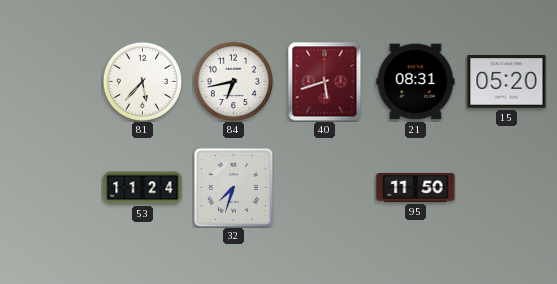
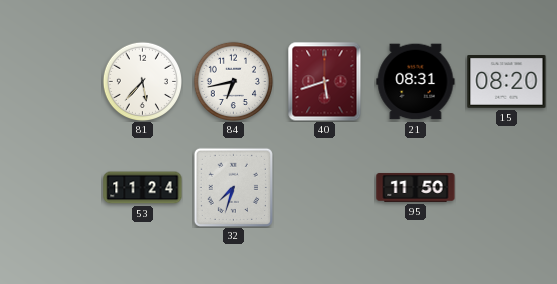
15: 05:20 -> 08:20 (507, 82)
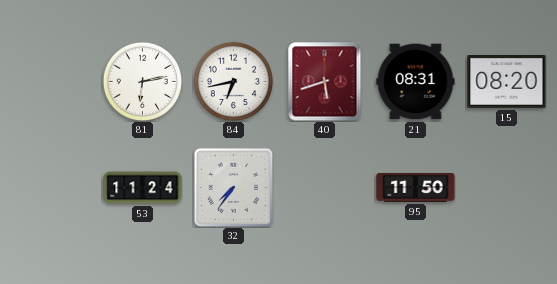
81: 5:37 -> 6:13 (142, 81)
32: 7:33 -> 7:36 (233, 187)
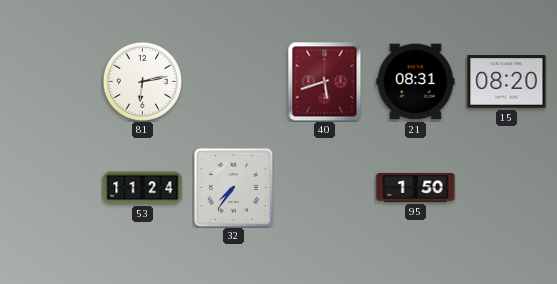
84: 6:43 -> none (233, 81)
95: 11:50 -> 1:50 (416, 187)
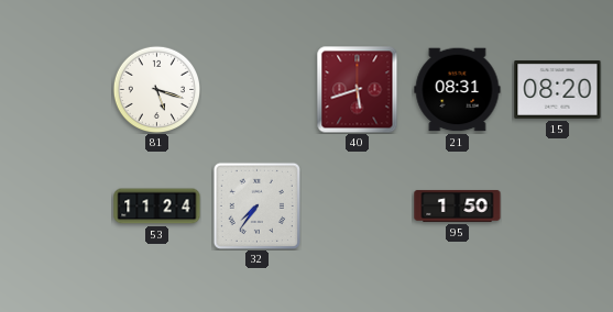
81: 6:13 -> 5:18 (156, 89)
